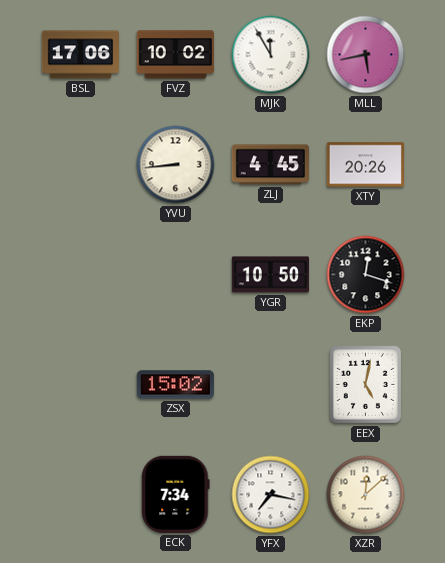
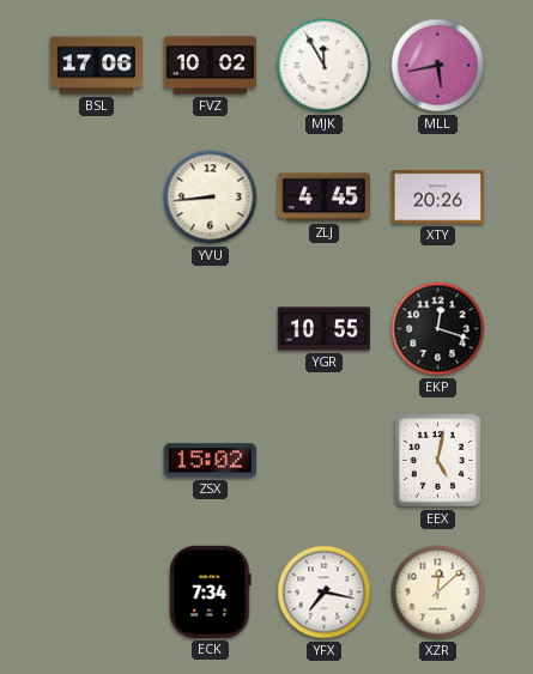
YGR: 10:50 -> 10:55 (323, 329)
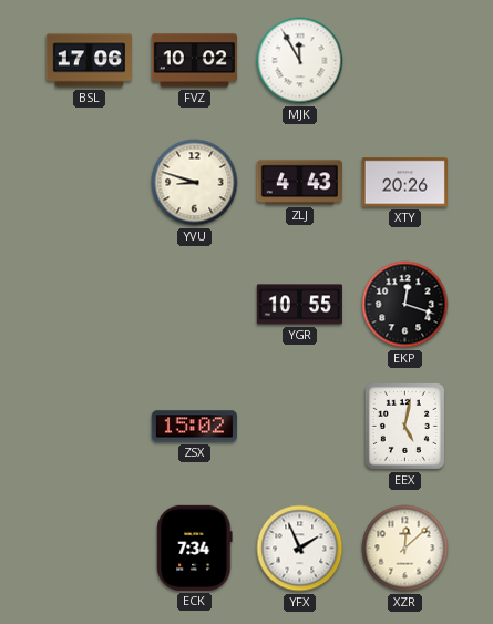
MLL: 5:43 -> none (438, 66)
YVU: 8:44 -> 8:48 (195, 183)
ZLJ: 4:45 -> 4:43 (299, 183)
YFX: 7:17 -> 1:56 (300, 549)
